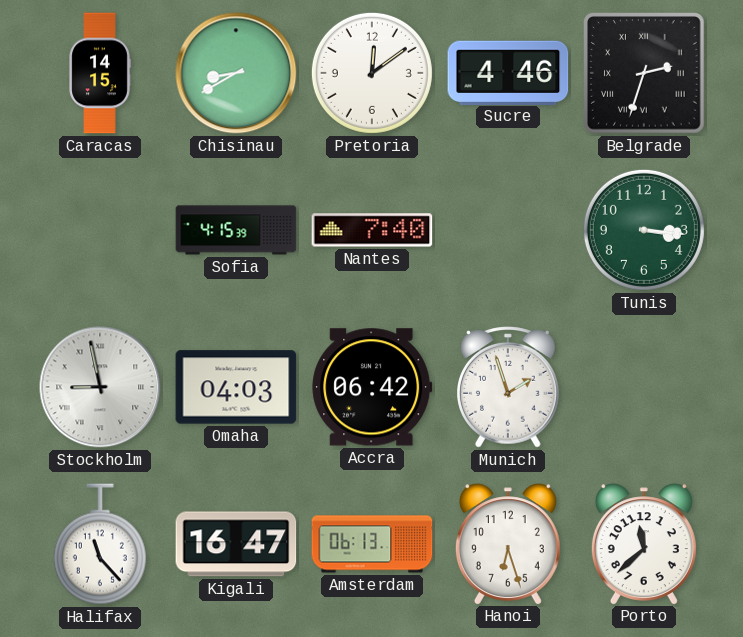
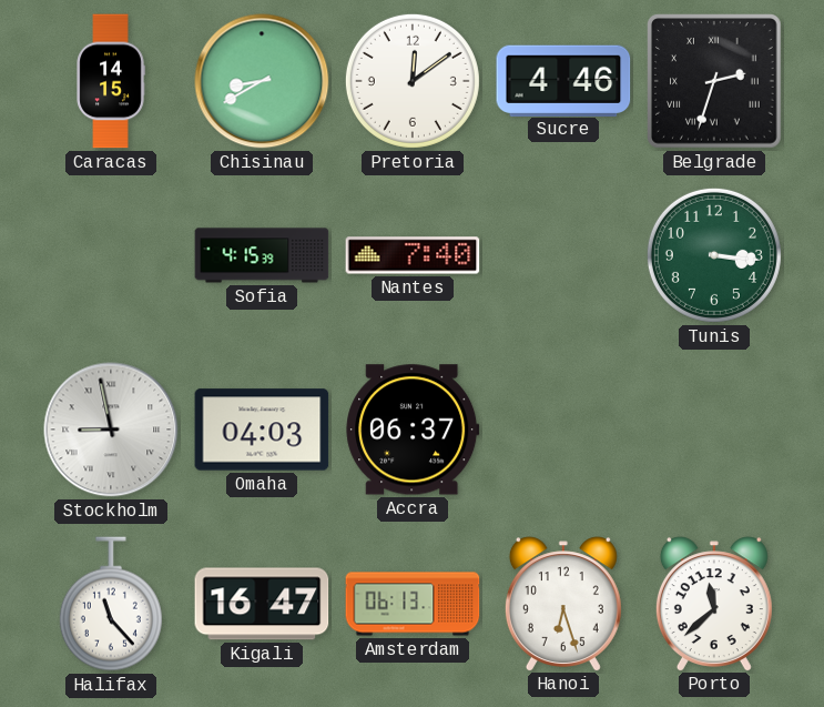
Accra: 06:42 -> 06:37 (413, 430)
Munich: 1:57 -> none (509, 387)
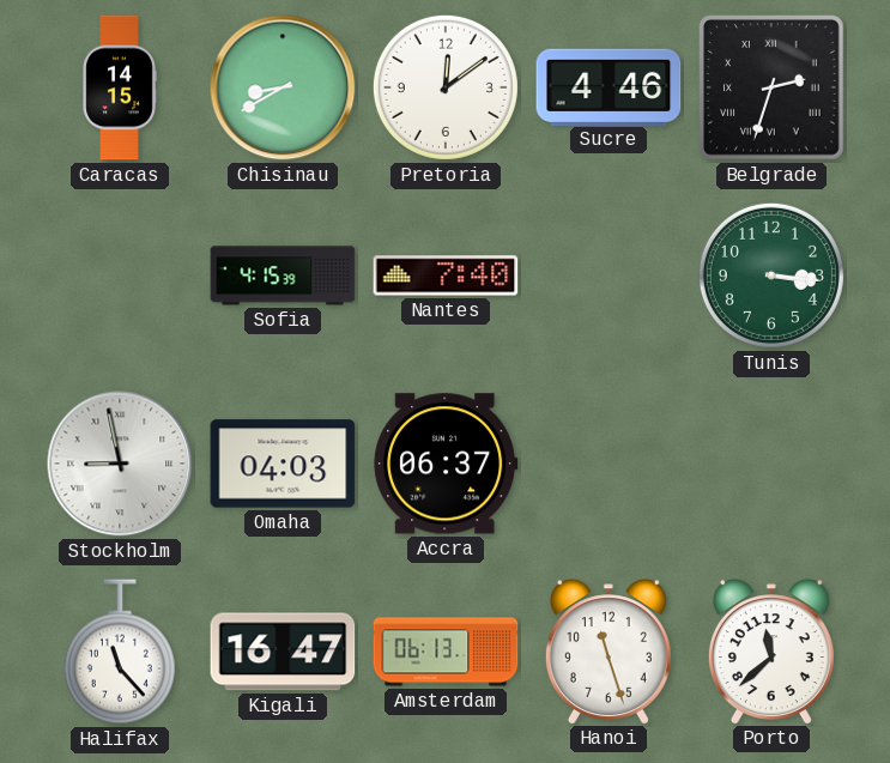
Hanoi: 6:27 -> 11:27 (609, 652)
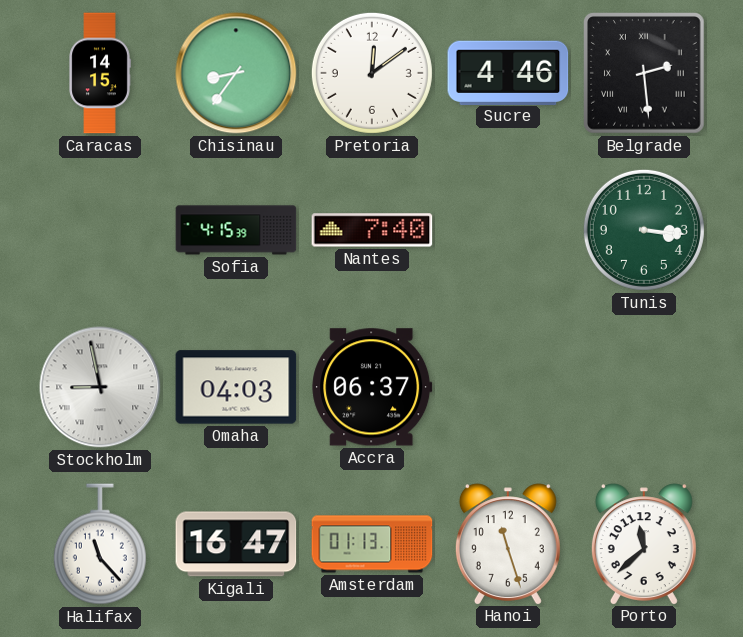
Chisinau: 8:40 -> 8:36 (236, 73)
Belgrade: 2:33 -> 2:29 (645, 74)
Amsterdam: 06:13 -> 01:13 (372, 544)
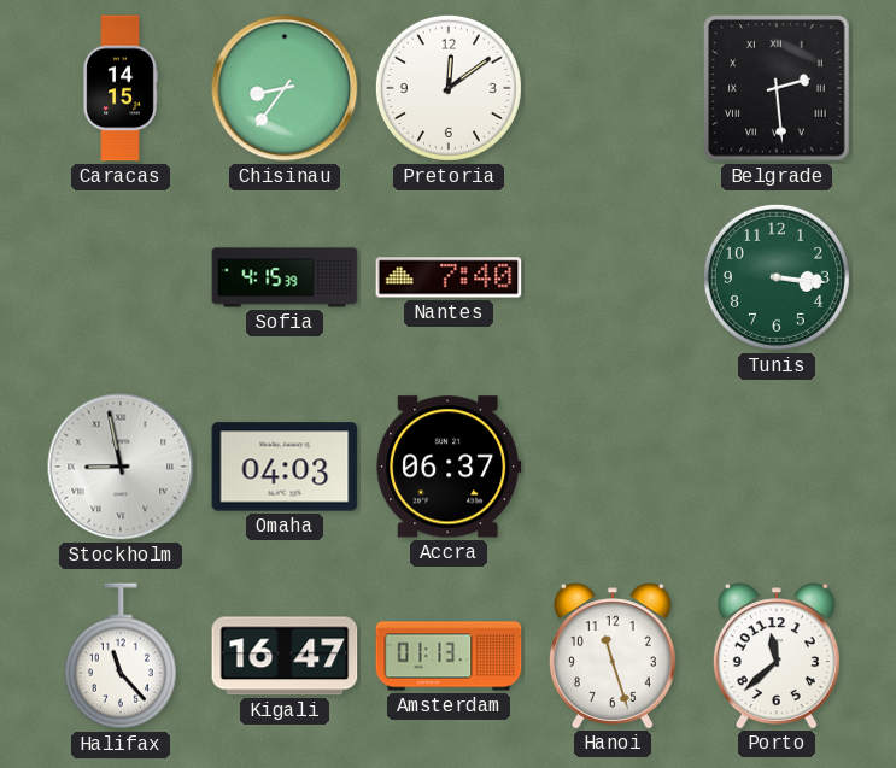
Sucre: 4:46 -> none (508, 72)
